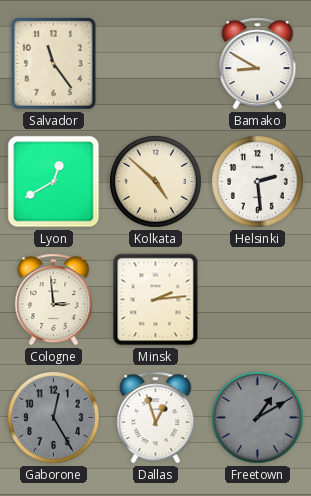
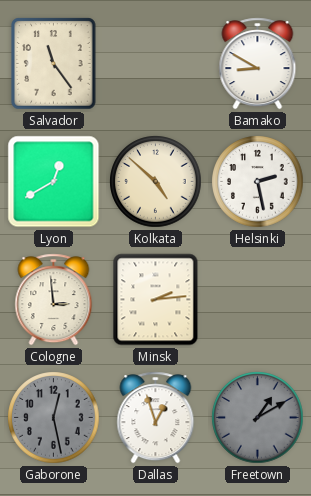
Helsinki: 2:29 -> 2:28 (258, 182)
Gaborone: 12:25 -> 12:28 (54, 418)
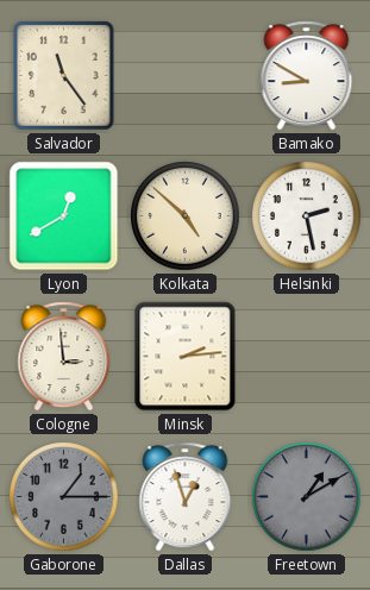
Gaborone: 12:28 -> 1:15 (64, 497)
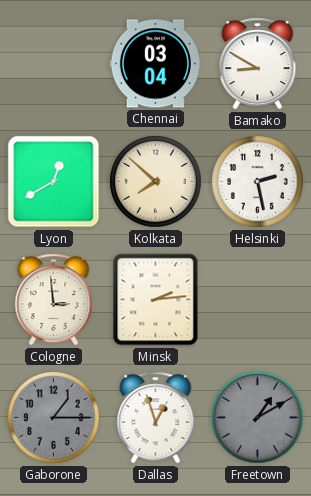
Salvador: 11:24 -> none (64, 76)
Chennai: none -> 03:04 (155, 64)
Kolkata: 4:52 -> 7:52 (156, 182)
